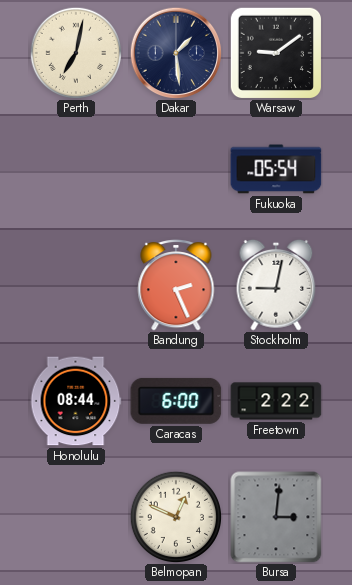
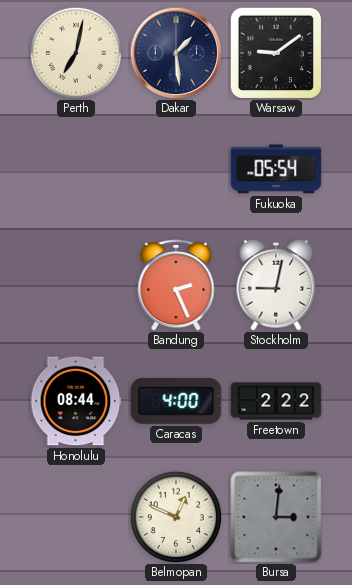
Caracas: 6:00 -> 4:00 (176, 401)
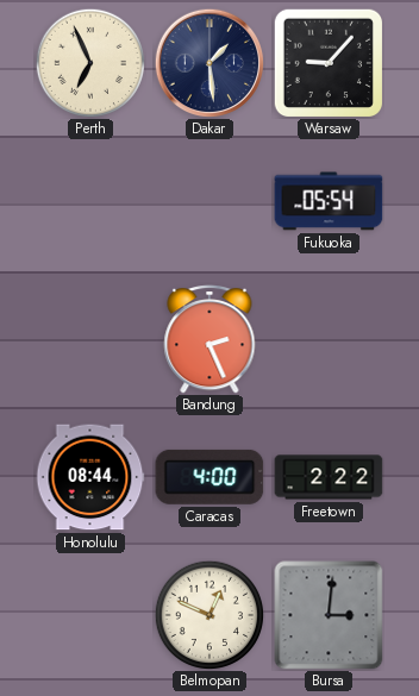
Perth: 7:02 -> 6:56 (89, 62)
Warsaw: 9:09 -> 9:07 (327, 62)
Stockholm: 9:02 -> none (276, 285)
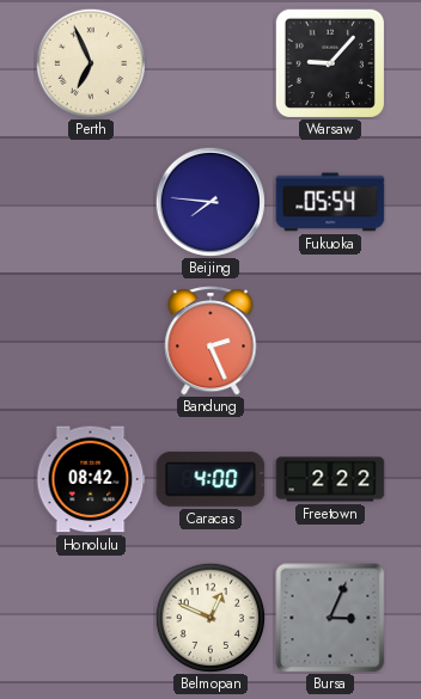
Dakar: 1:29 -> none (209, 63)
Beijing: none -> 7:46 (210, 202)
Honolulu: 08:44 -> 08:42 (91, 479)
Bursa: 3:01 -> 3:04 (330, 618)
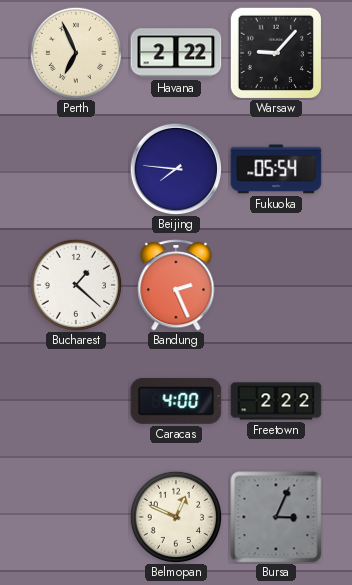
Havana: none -> 2:22 (176, 53)
Bucharest: none -> 1:22 (75, 284)
Honolulu: 08:42 -> none (91, 479)
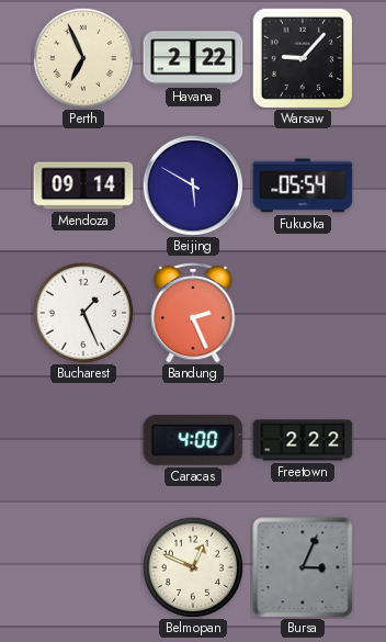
Mendoza: none -> 09:14 (83, 185)
Beijing: 7:46 -> 5:50 (193, 185)
Bucharest: 1:22 -> 1:26 (82, 312)
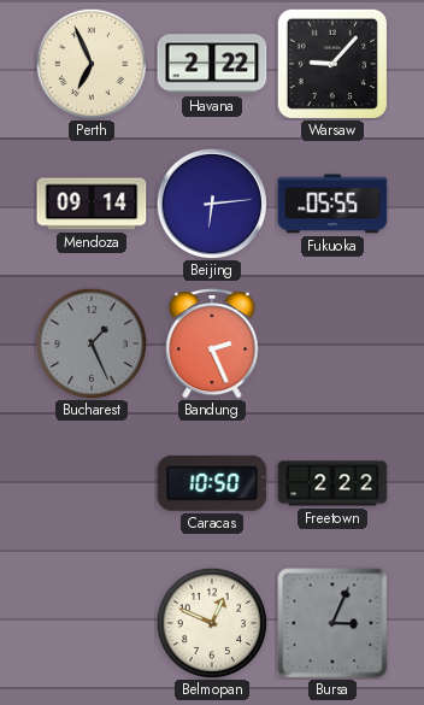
Beijing: 5:50 -> 6:14 (212, 204)
Fukuoka: 05:54 -> 05:55 (332, 204)
Bucharest dial: white -> grey (90, 342)
Caracas: 4:00 -> 10:50 (212, 483)
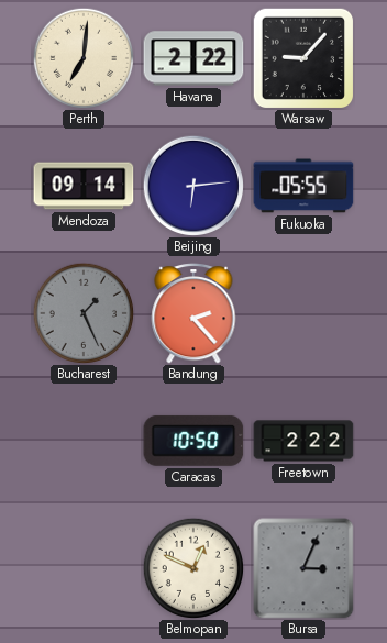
Perth: 6:56 -> 7:01 (82, 57)
Bandung: 2:26 -> 2:23 (193, 314)
